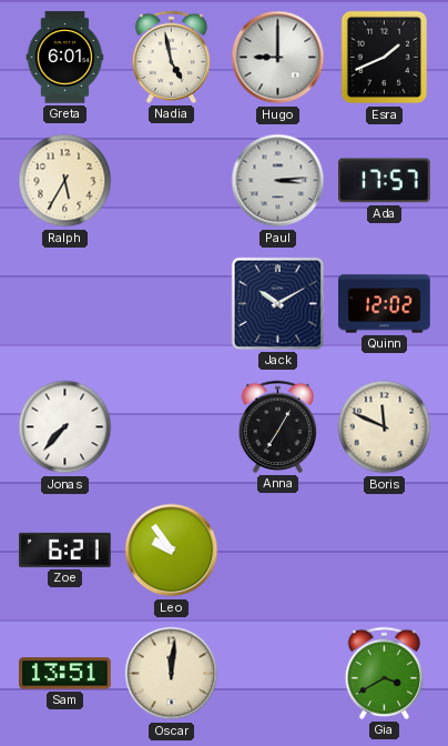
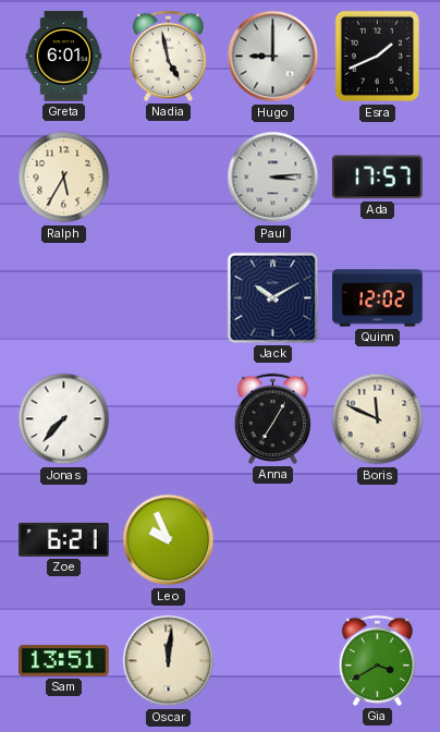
Leo: 9:54 -> 9:56 (169, 540)
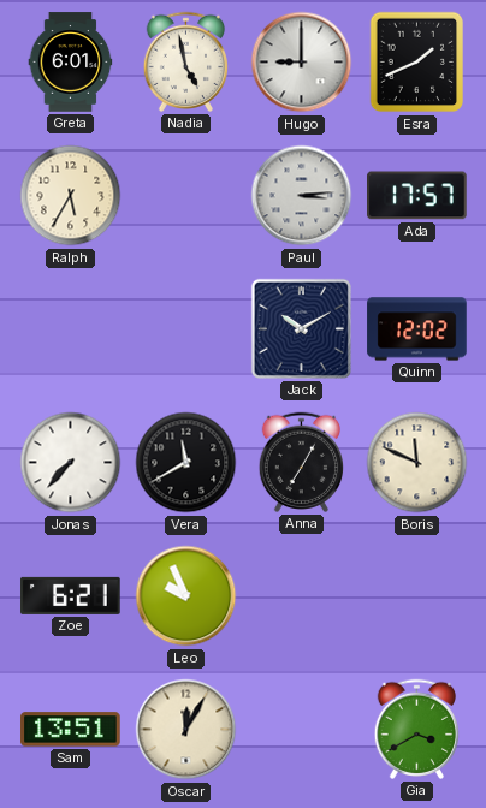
Vera: none -> 11:40 (186, 463)
Oscar: 12:01 -> 12:05 (186, 730)
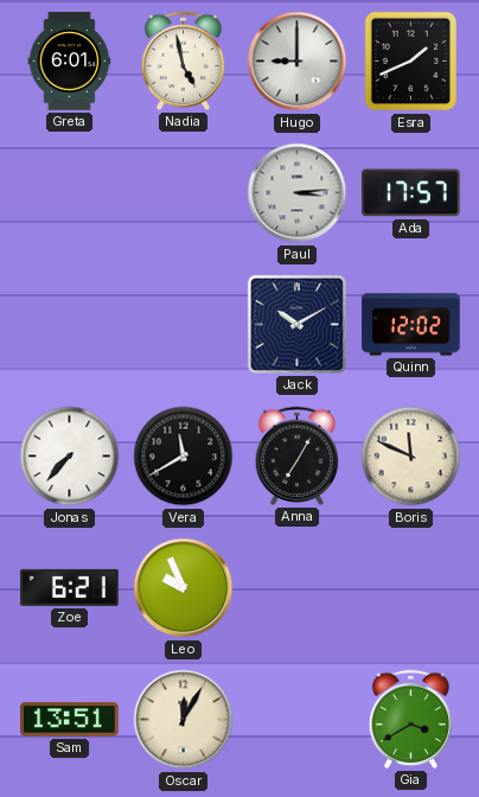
Ralph: 5:35 -> none (71, 196)
